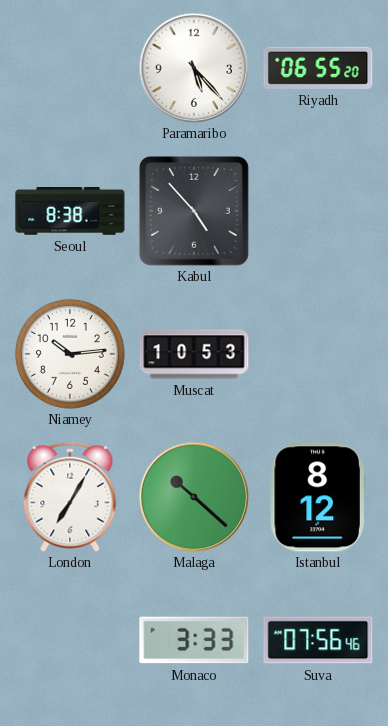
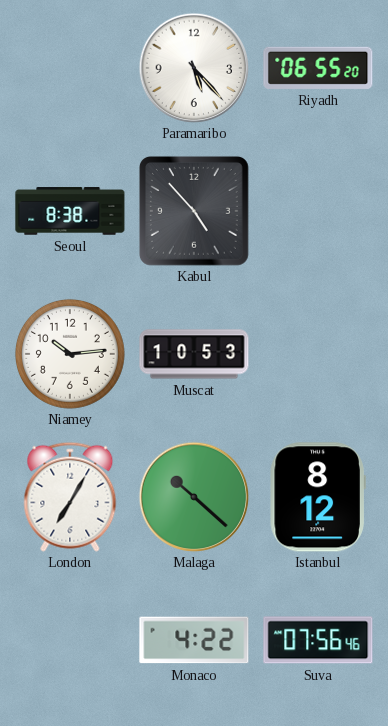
Monaco: 3:33 -> 4:22 (194, 640)
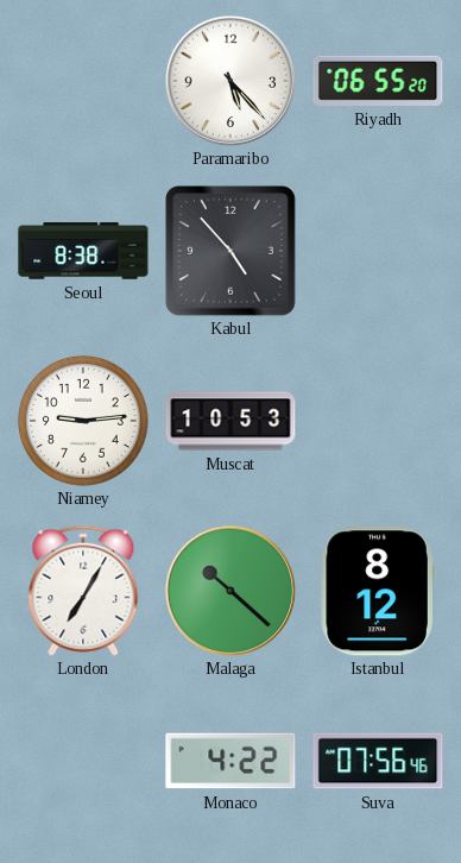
Niamey: 10:14 -> 9:14 (83, 421)
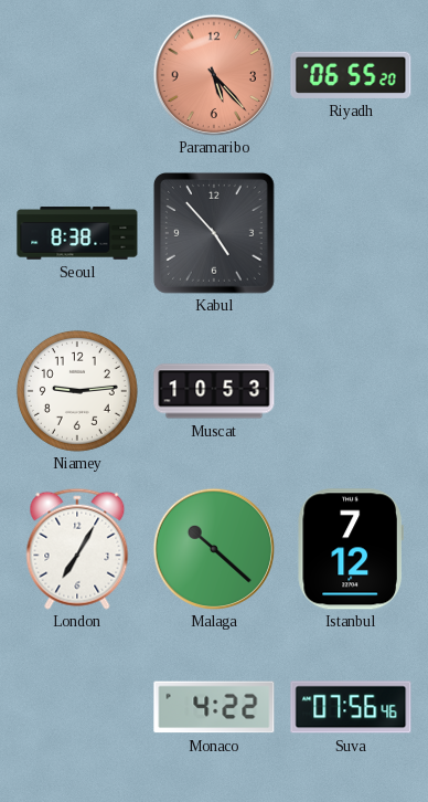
Paramaribo dial: white -> salmon (214, 75)
Istanbul: 8:12 -> 7:12 (351, 549)
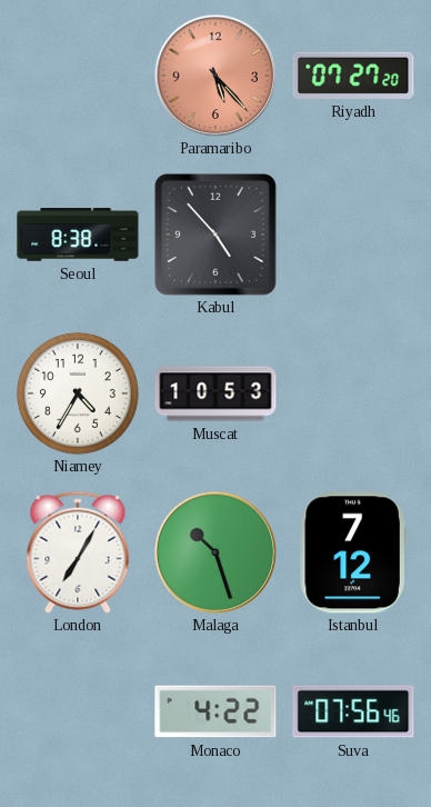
Riyadh: 06:55 -> 07:27 (353, 76)
Niamey: 9:14 -> 4:35 (78, 393)
Malaga: 10:22 -> 10:27 (215, 552)
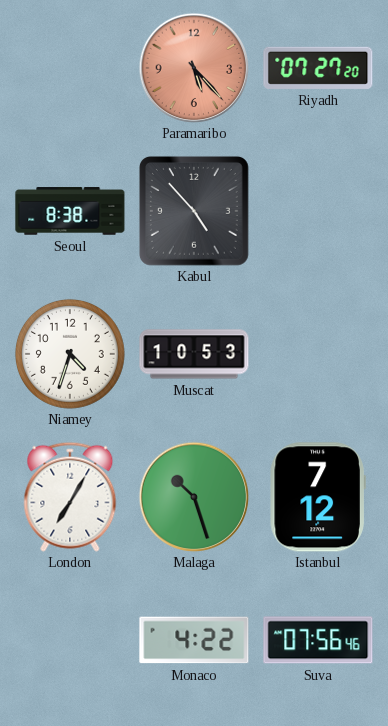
Niamey: 4:35 -> 4:33 (70, 354)
